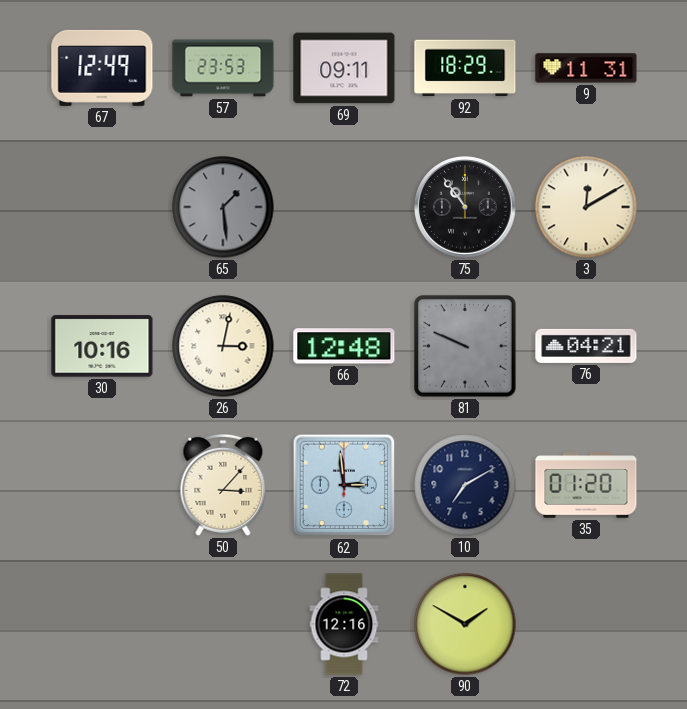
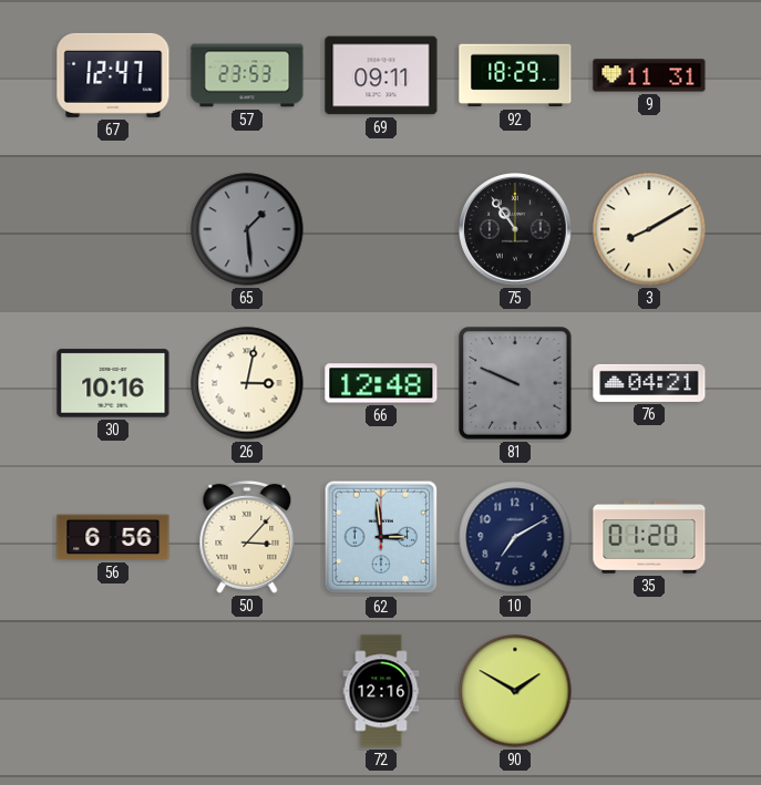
67: 12:49 -> 12:47 (113, 75)
3: 12:10 -> 8:10 (649, 229)
56: none -> 6:56 (113, 537)
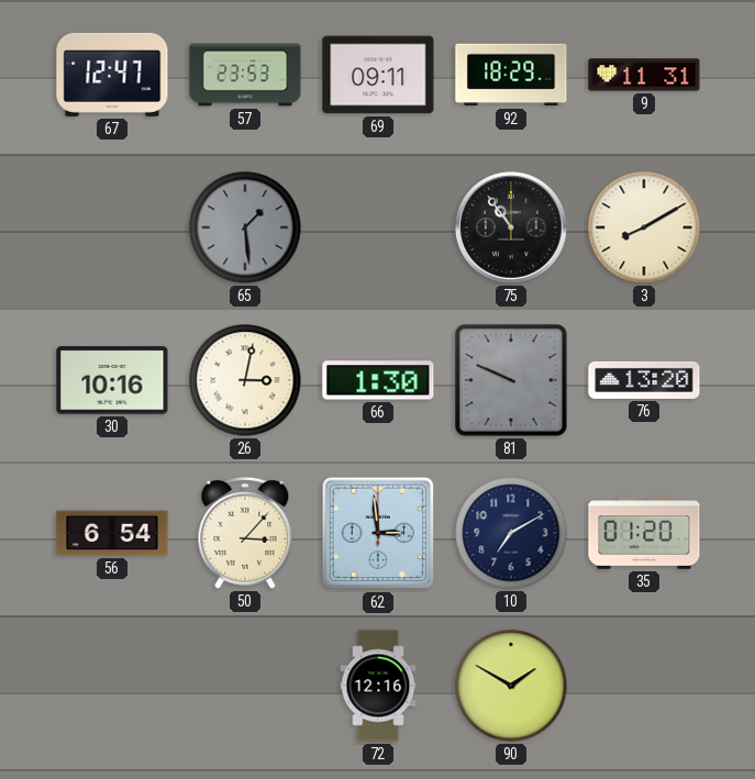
66: 12:48 -> 1:30 (378, 380)
76: 04:21 -> 13:20 (644, 380)
56: 6:56 -> 6:54 (112, 533)
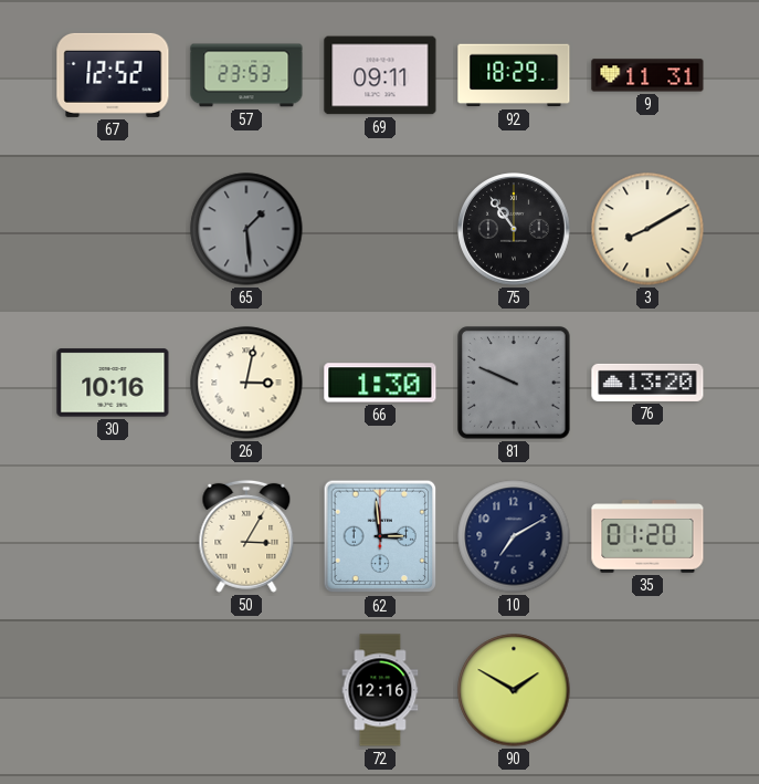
67: 12:47 -> 12:52 (113, 75)
56: 6:54 -> none (112, 533)
50: 3:07 -> 3:05 (246, 536)
